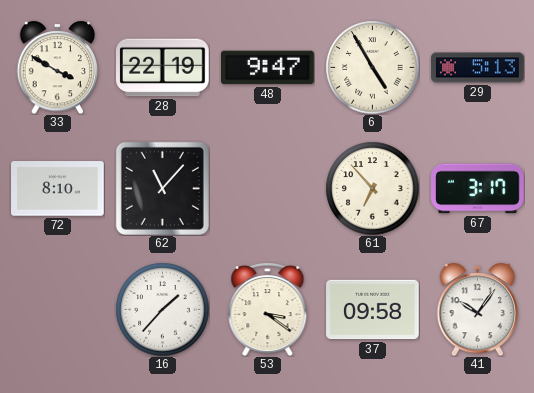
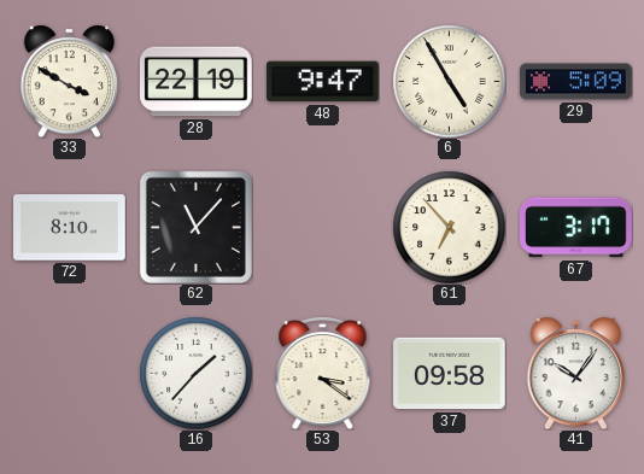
29: 5:13 -> 5:09 (576, 82)
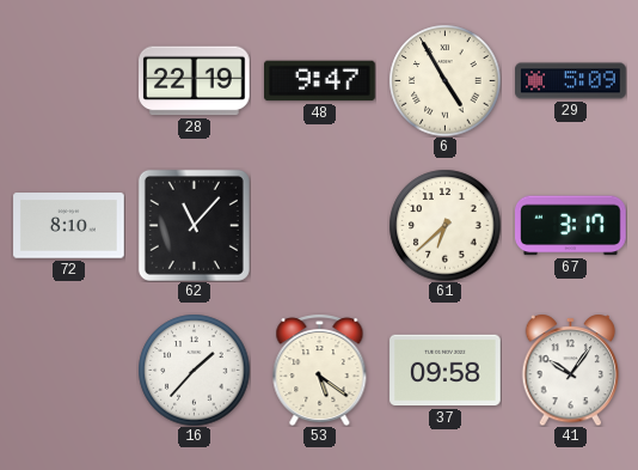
33: 3:50 -> none (70, 81)
61: 6:53 -> 6:38 (444, 225)
53: 3:21 -> 5:21 (320, 370)
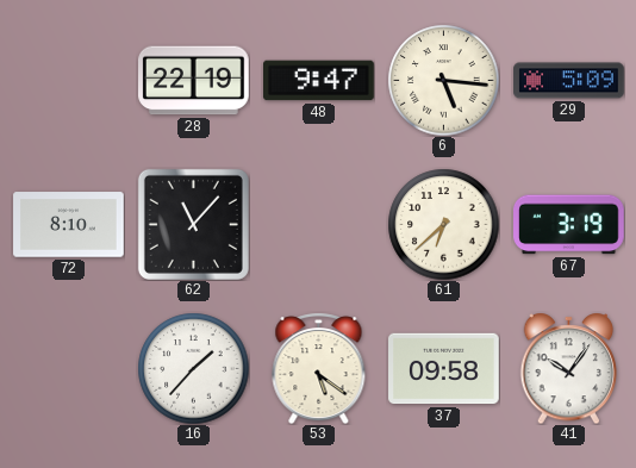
6: 4:55 -> 5:16 (443, 80)
67: 3:17 -> 3:19 (569, 225)
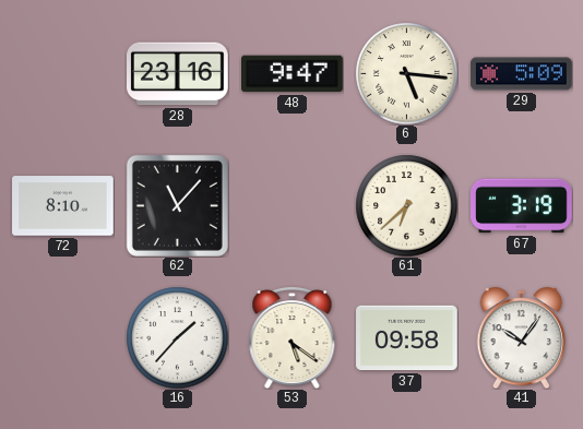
28: 22:19 -> 23:16 (178, 74)
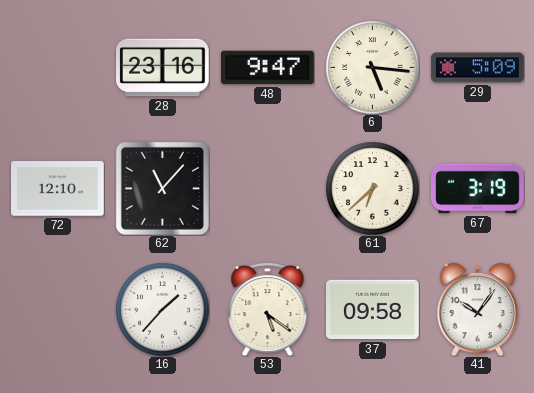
72: 8:10 -> 12:10 (58, 189)
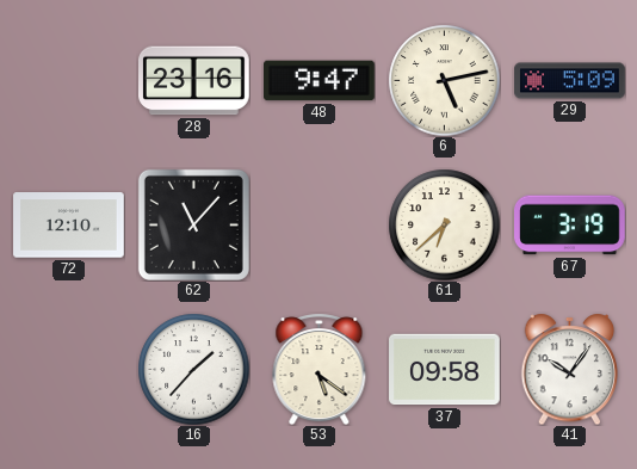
6: 5:16 -> 5:13 (444, 80)
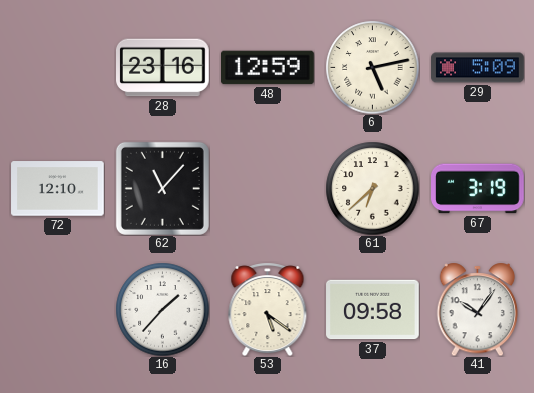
48: 9:47 -> 12:59 (268, 68)
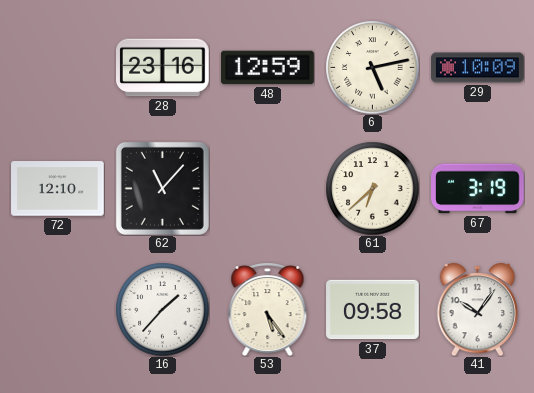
29: 5:09 -> 10:09 (478, 68)
53: 5:21 -> 5:24 (268, 309)
